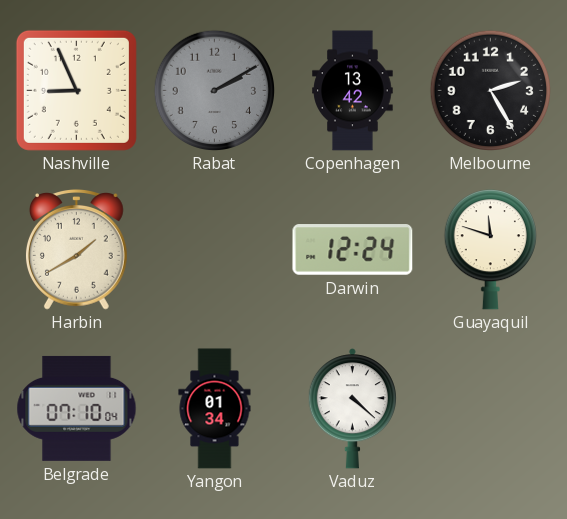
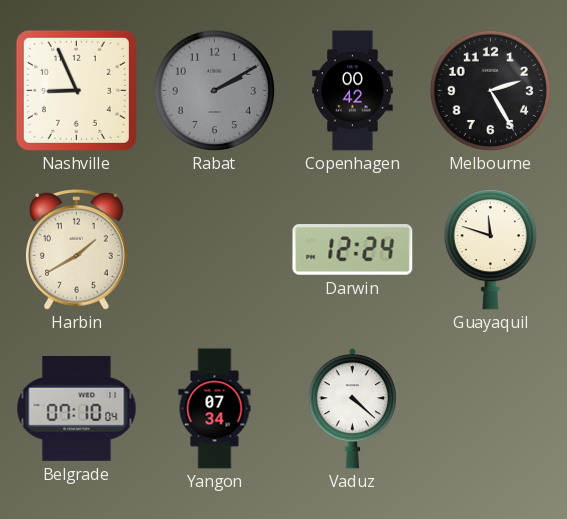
Copenhagen: 13:42 -> 00:42 (353, 91)
Yangon: 01:34 -> 07:34 (215, 409)
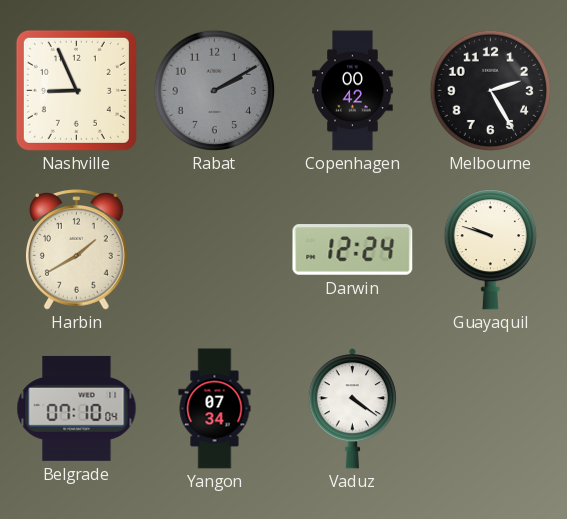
Guayaquil: 11:48 -> 9:48 (490, 250)
Vaduz: 4:22 -> 4:21 (352, 409)
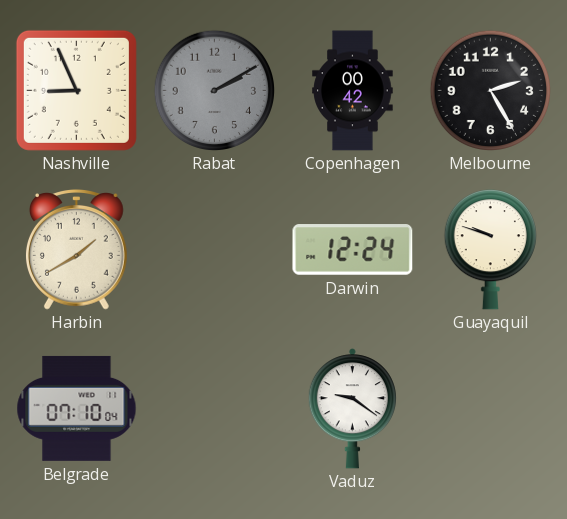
Yangon: 07:34 -> none (215, 409)
Vaduz: 4:21 -> 9:21 (352, 409)
